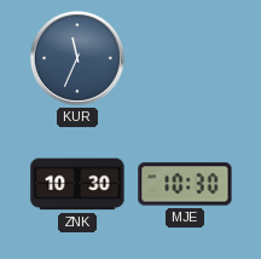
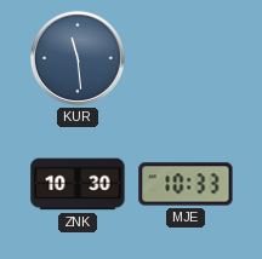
KUR: 11:34 -> 11:29 (78, 58)
MJE: 10:30 -> 10:33 (186, 184)
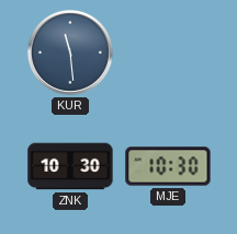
MJE: 10:33 -> 10:30 (168, 166)
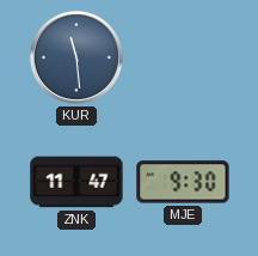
ZNK: 10:30 -> 11:47 (76, 182)
MJE: 10:30 -> 9:30 (183, 182)
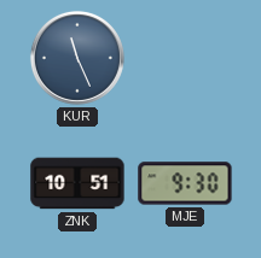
KUR: 11:29 -> 11:26 (77, 58)
ZNK: 11:47 -> 10:51 (77, 183)
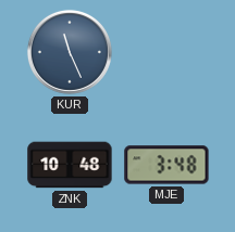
ZNK: 10:51 -> 10:48 (70, 165)
MJE: 9:30 -> 3:48 (166, 165)
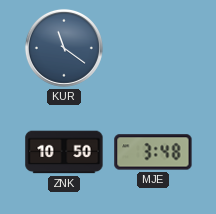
KUR: 11:26 -> 11:21 (64, 48)
ZNK: 10:48 -> 10:50 (64, 152)
